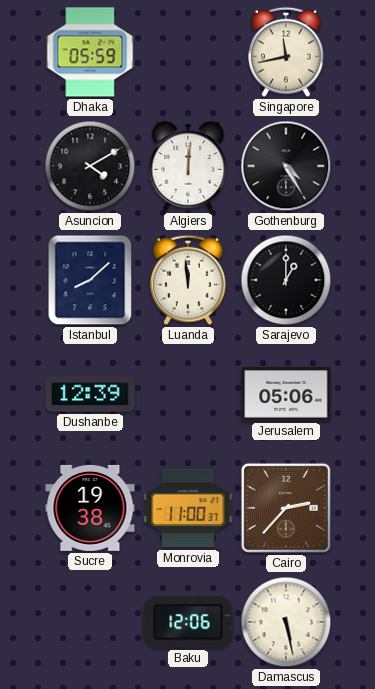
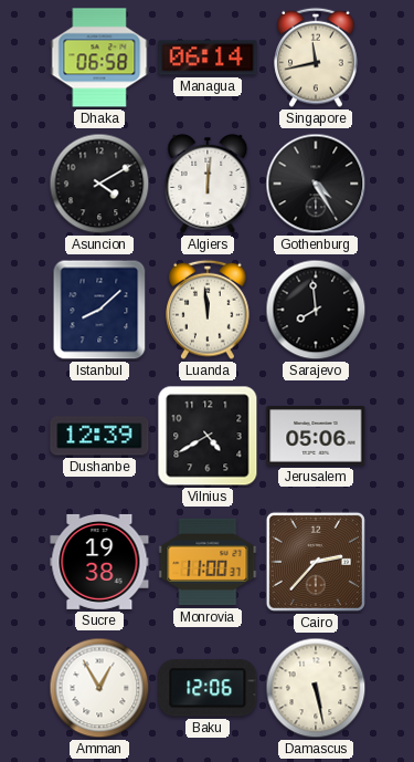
Dhaka: 05:59 -> 06:58 (99, 58)
Managua: none -> 06:14 (208, 58)
Sarajevo: 1:00 -> 7:59 (316, 310)
Vilnius: none -> 4:40 (208, 436)
Amman: none -> 12:55 (99, 688)
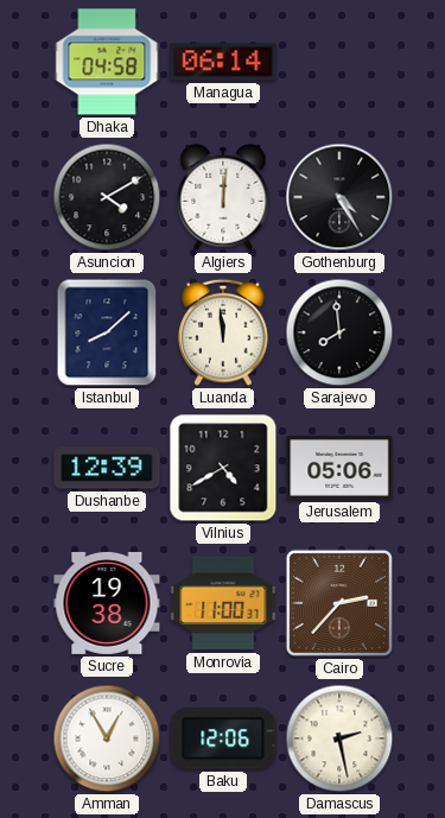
Dhaka: 06:58 -> 04:58 (107, 62)
Singapore: 11:43 -> none (316, 58)
Damascus: 5:28 -> 2:28 (339, 738)
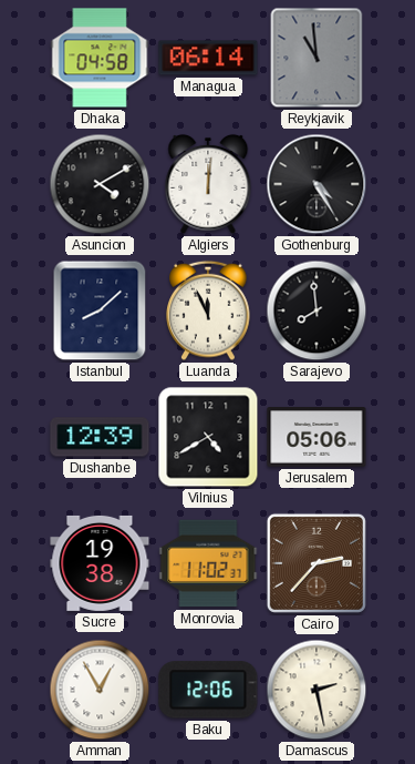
Reykjavik: none -> 10:59 (317, 58)
Luanda: 11:59 -> 11:56 (208, 310)
Monrovia: 11:00 -> 11:02 (208, 563)
